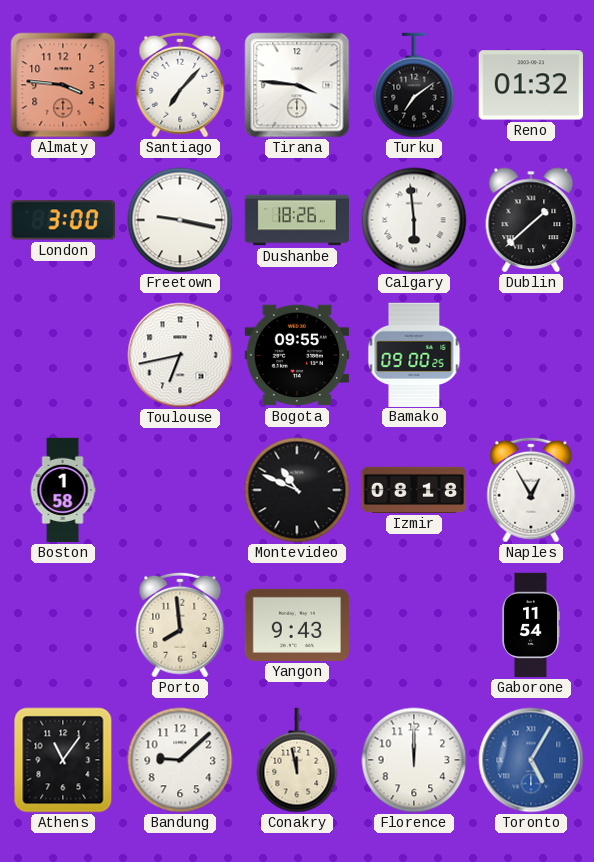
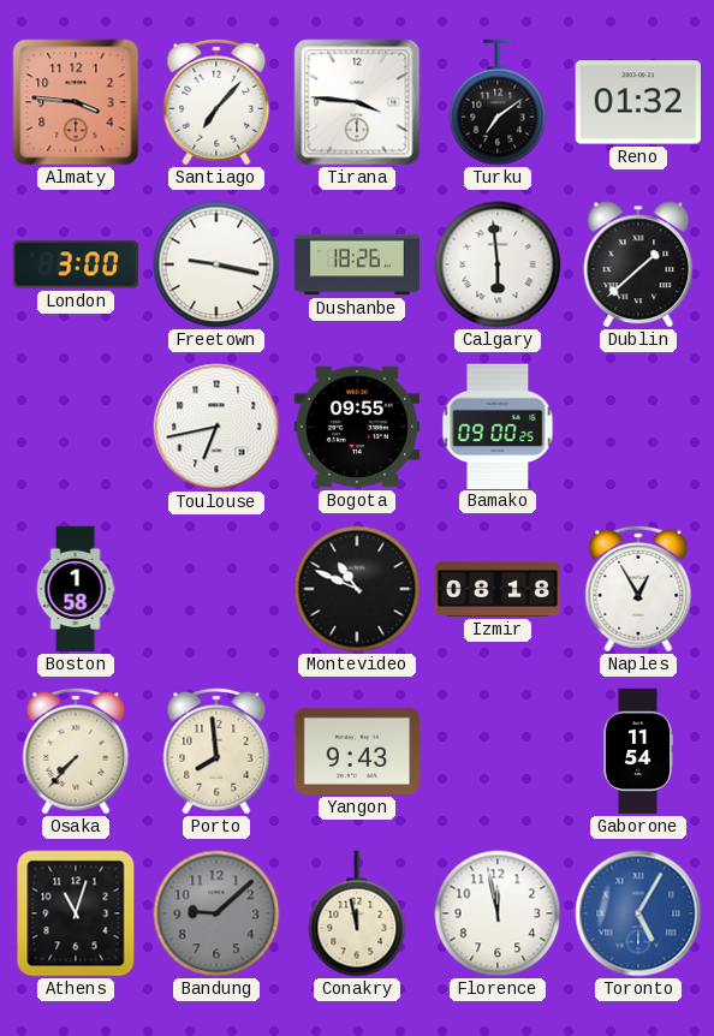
Osaka: none -> 7:37 (76, 751)
Athens: 11:06 -> 11:03 (76, 913)
Bandung dial: white -> grey (216, 913)
Florence: 12:00 -> 11:58 (498, 913)
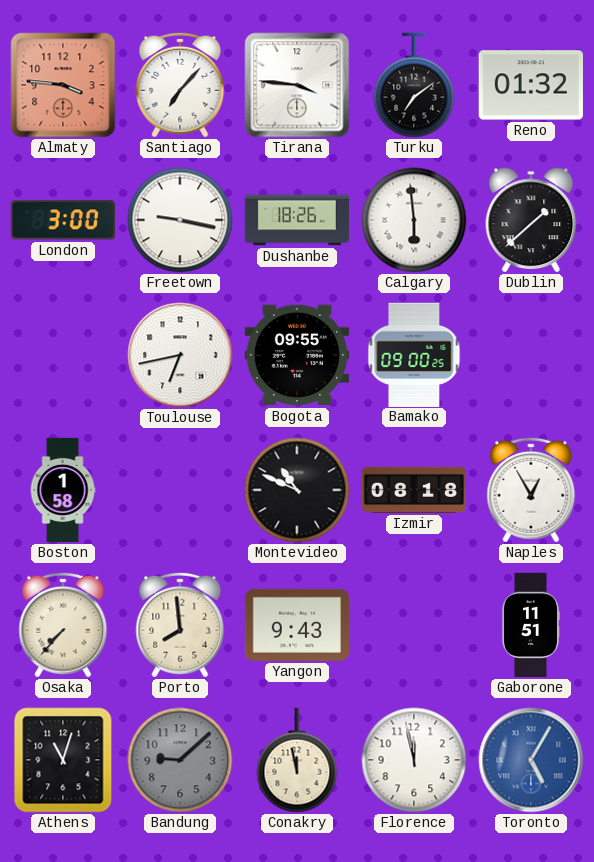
Gaborone: 11:54 -> 11:51 (531, 625)
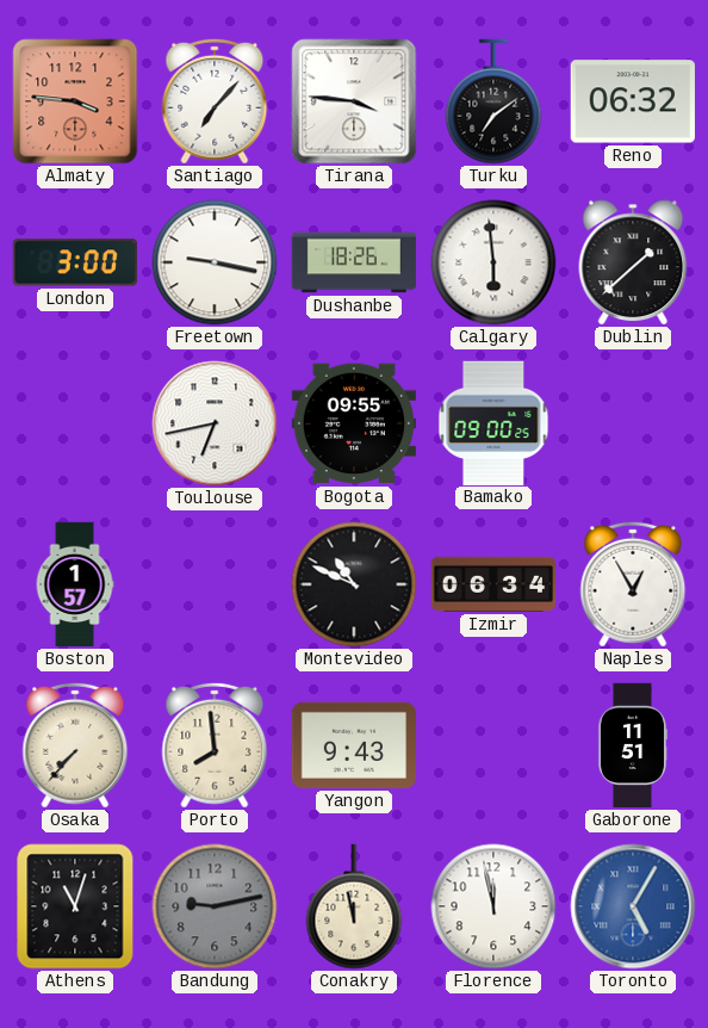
Reno: 01:32 -> 06:32 (632, 101)
Boston: 1:58 -> 1:57 (75, 584)
Izmir: 08:18 -> 06:34 (493, 584)
Bandung: 9:08 -> 9:13 (215, 906)
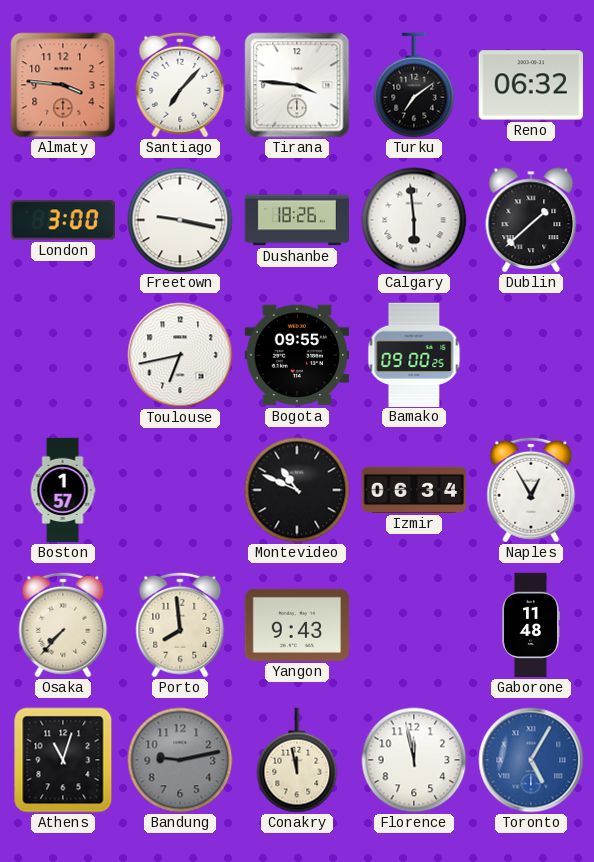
Gaborone: 11:51 -> 11:48 (531, 625)
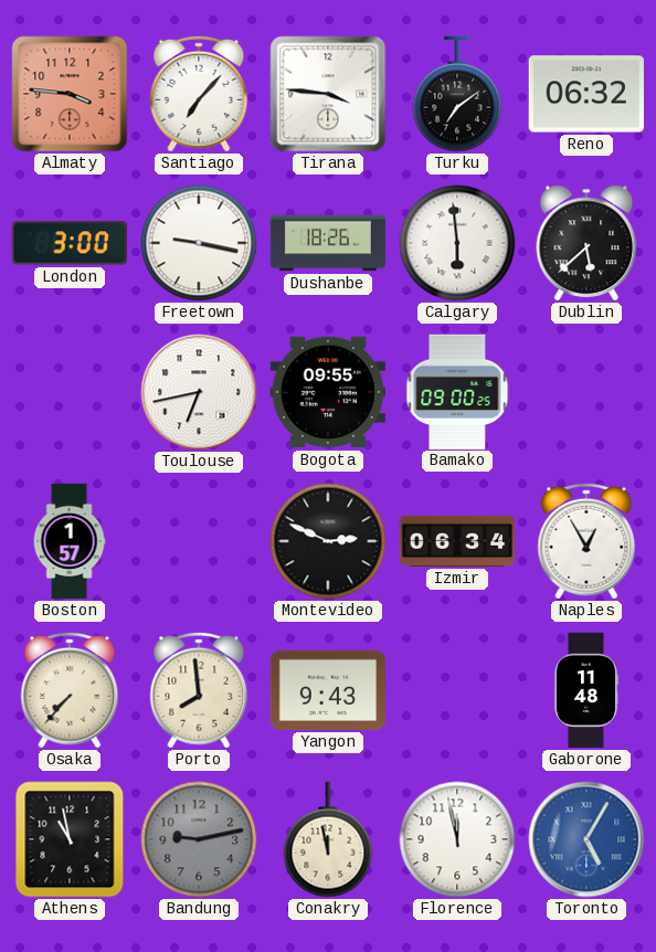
Dublin: 1:38 -> 5:38 (586, 243)
Montevideo: 10:49 -> 2:49 (328, 541)
Athens: 11:03 -> 10:58 (70, 839)
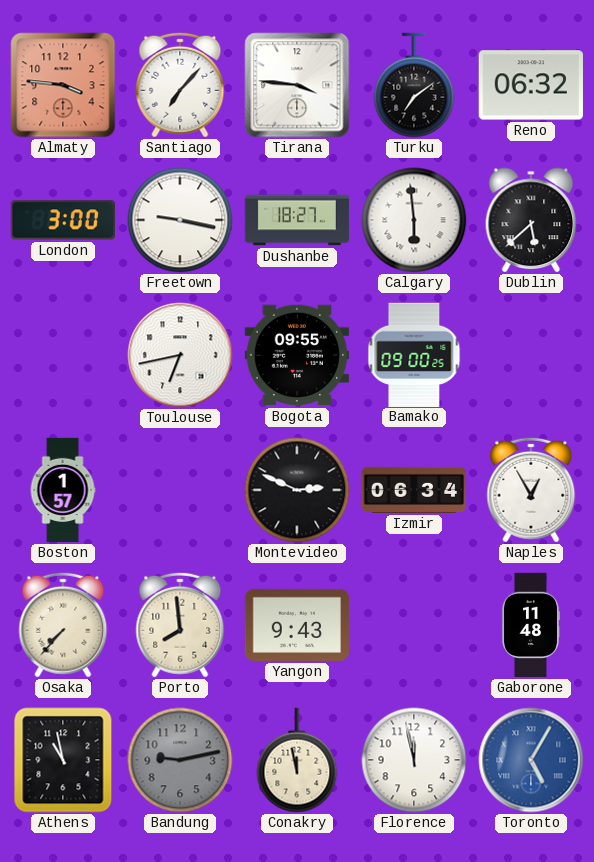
Dushanbe: 18:26 -> 18:27 (297, 220)
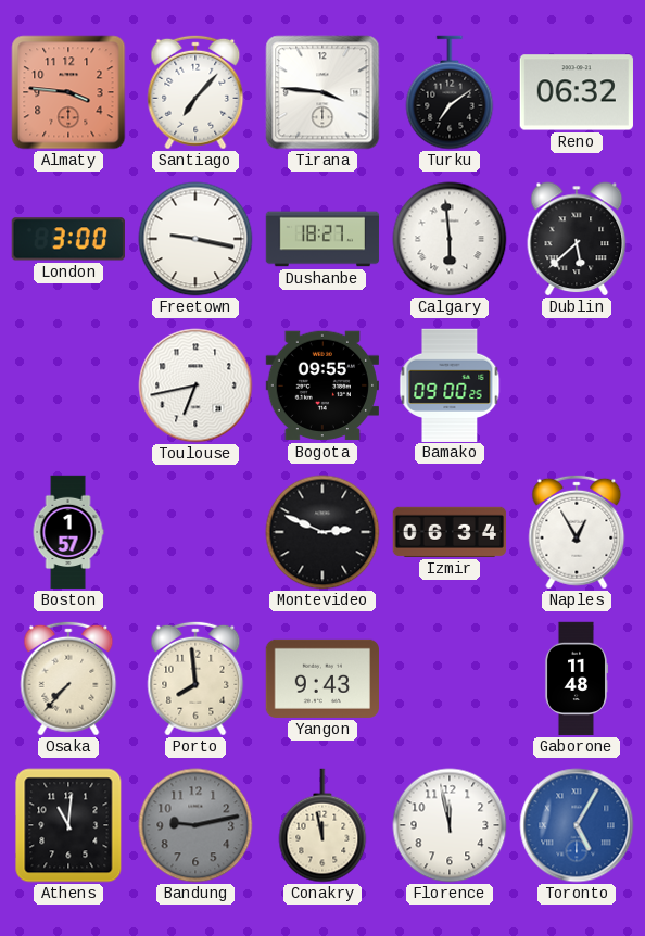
Athens: 10:58 -> 11:01 (68, 825)
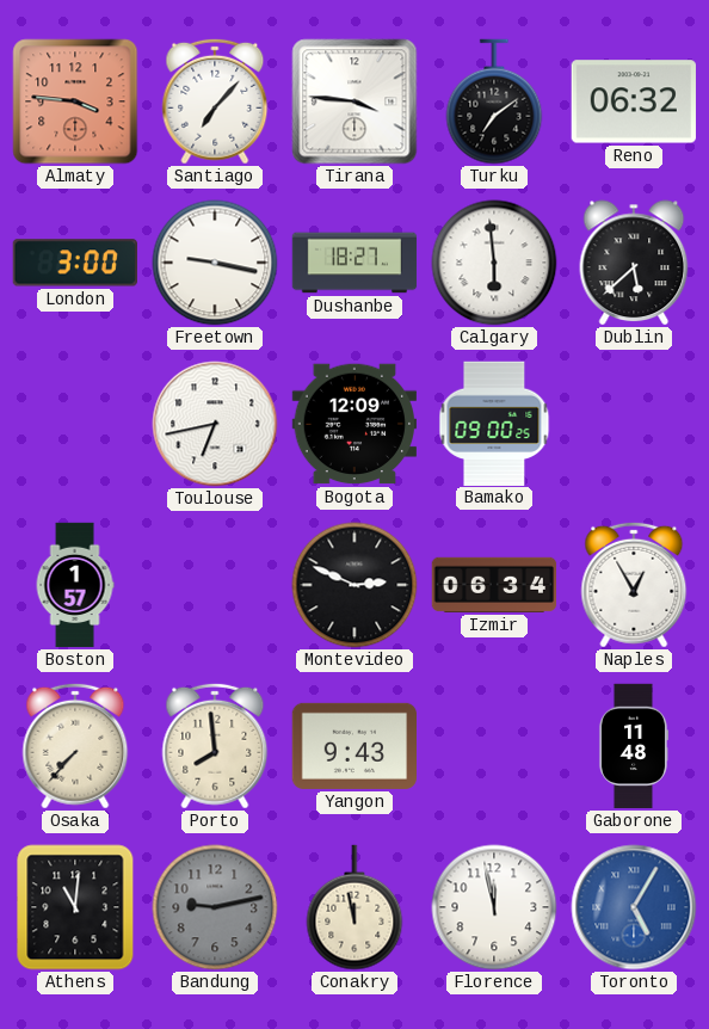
Bogota: 09:55 -> 12:09 (353, 424)
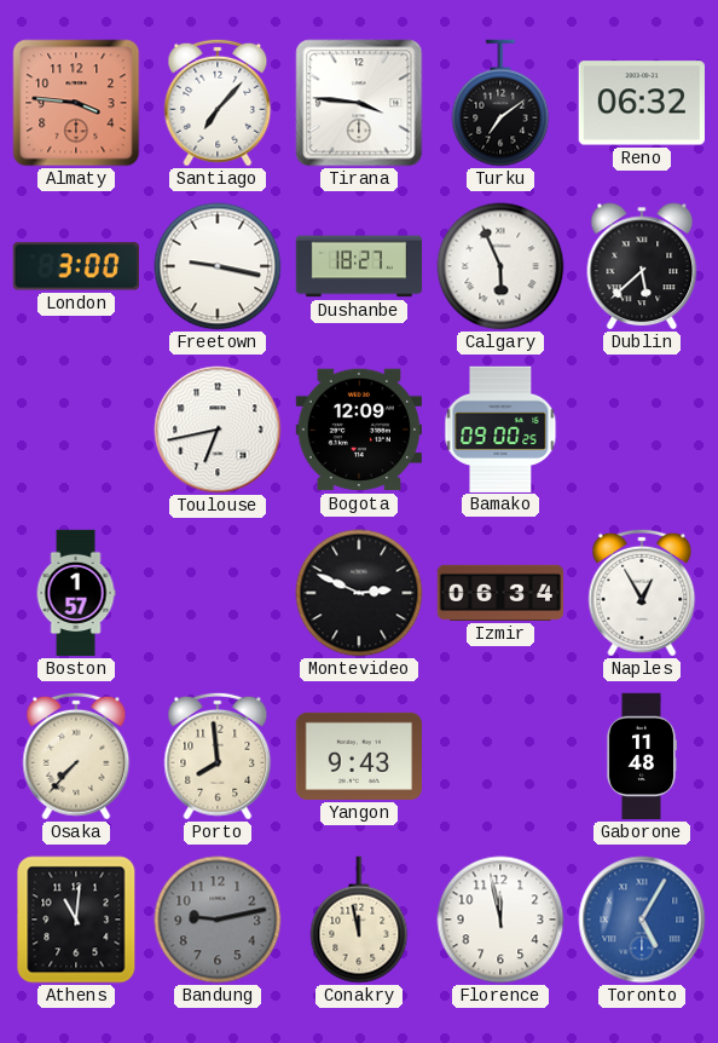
Calgary: 5:59 -> 5:56 (500, 266)
